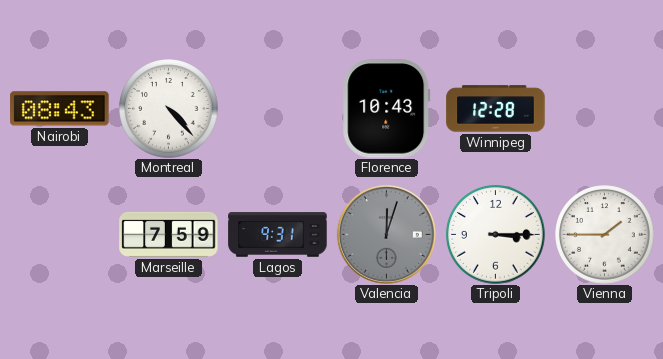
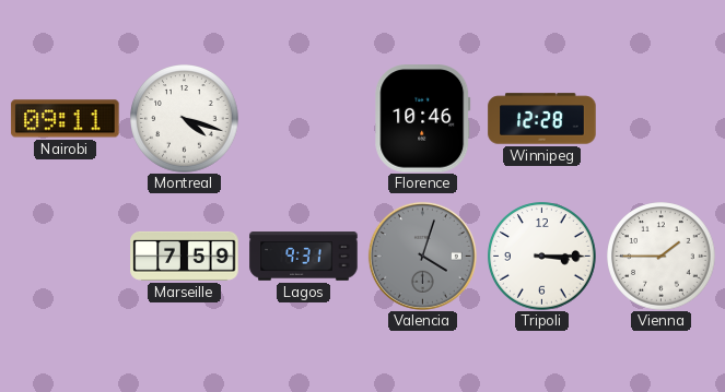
Nairobi: 08:43 -> 09:11 (66, 119)
Montreal: 4:23 -> 4:18 (185, 119)
Florence: 10:43 -> 10:46 (423, 119)
Valencia: 12:03 -> 4:03 (422, 256)
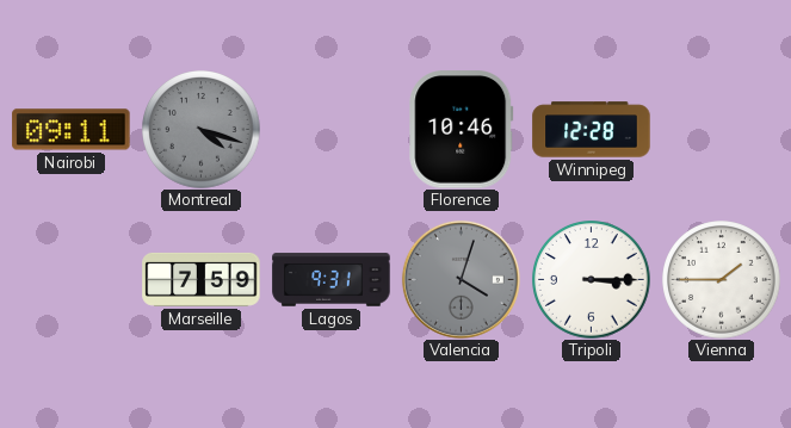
Montreal dial: white -> grey (202, 130)
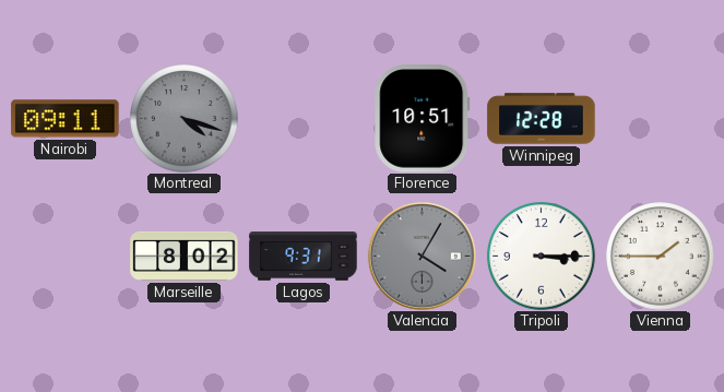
Florence: 10:46 -> 10:51 (423, 119)
Marseille: 7:59 -> 8:02 (185, 256)
Valencia: 4:03 -> 4:05 (422, 256)
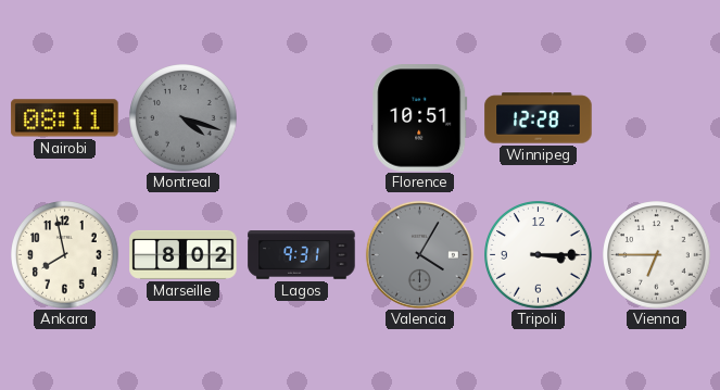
Nairobi: 09:11 -> 08:11 (65, 118)
Ankara: none -> 7:58 (65, 255)
Vienna: 1:45 -> 6:45 (657, 255)
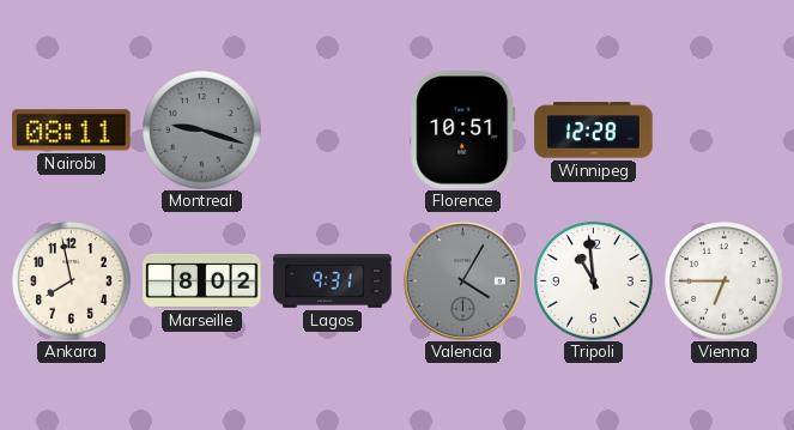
Montreal: 4:18 -> 9:18 (202, 131)
Tripoli: 3:15 -> 10:59 (594, 281)
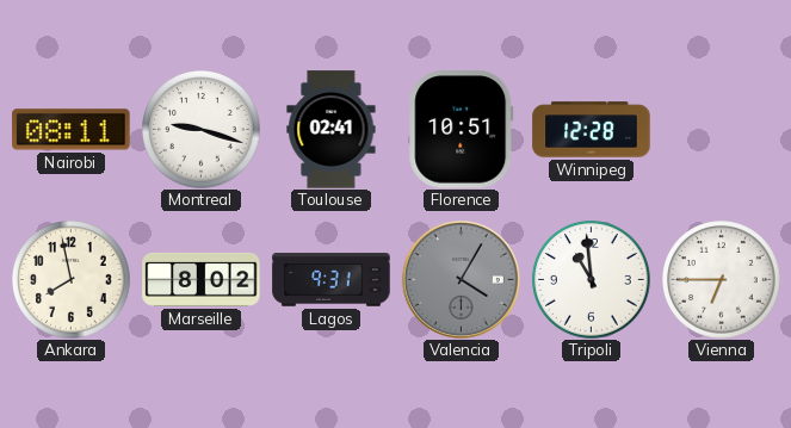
Montreal dial: grey -> white (202, 130)
Toulouse: none -> 02:41 (332, 130)
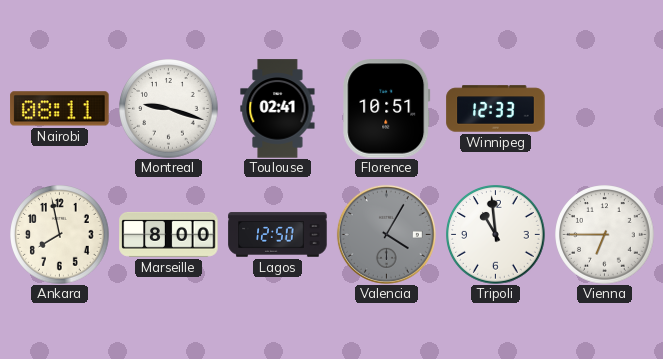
Winnipeg: 12:28 -> 12:33 (496, 109)
Marseille: 8:02 -> 8:00 (169, 234)
Lagos: 9:31 -> 12:50 (278, 235)
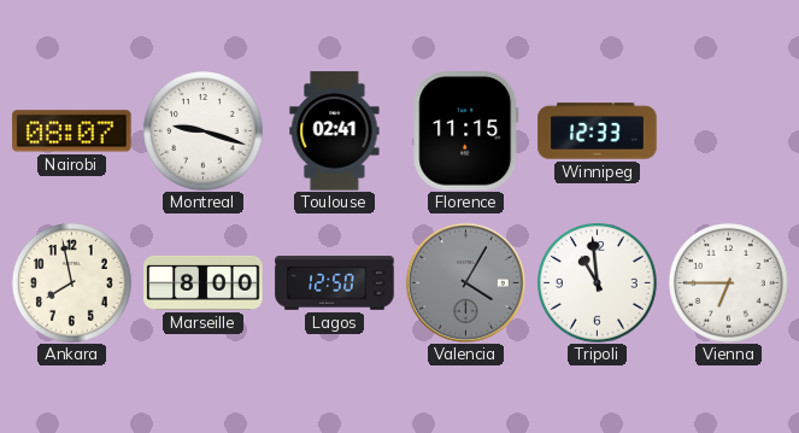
Nairobi: 08:11 -> 08:07 (72, 131)
Florence: 10:51 -> 11:15 (466, 131)
